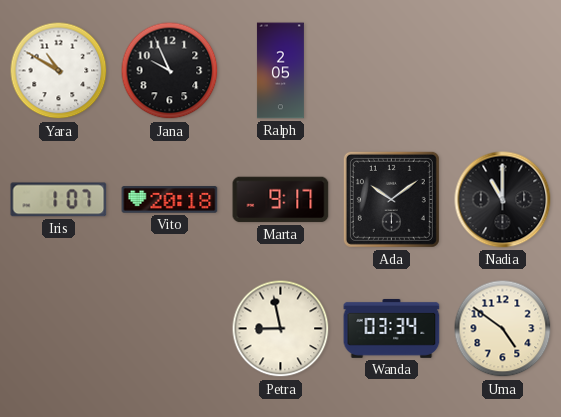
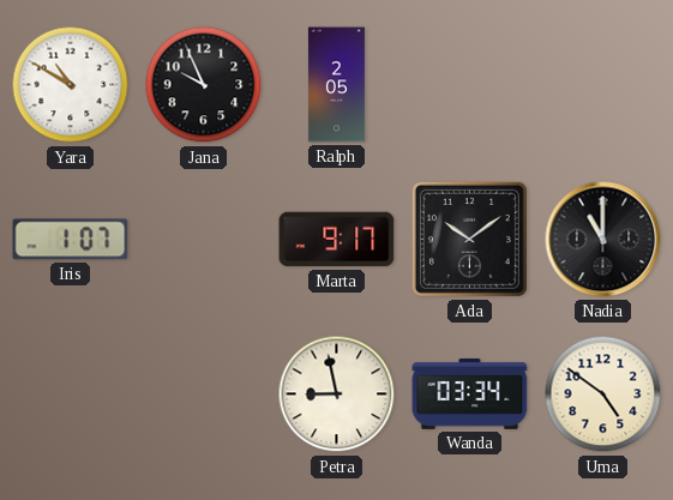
Vito: 20:18 -> none (170, 200)
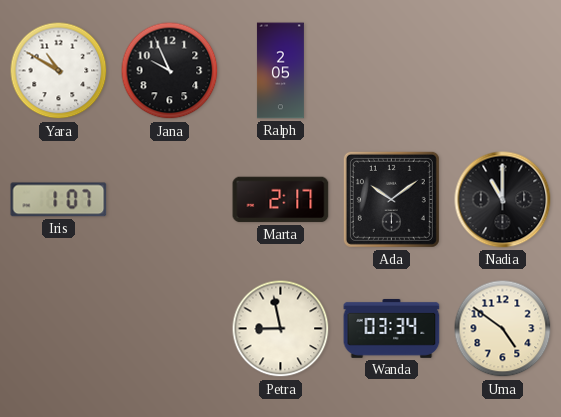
Marta: 9:17 -> 2:17 (281, 200)
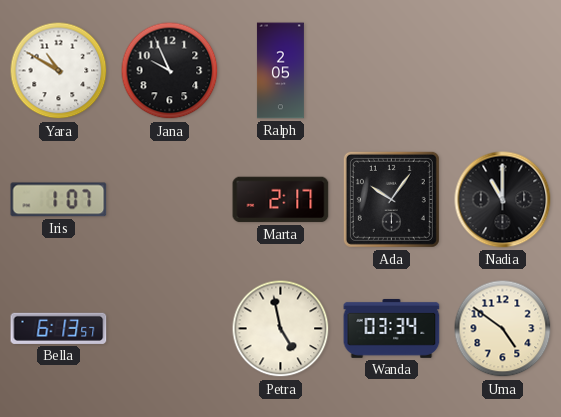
Ada: 10:09 -> 10:06 (391, 199)
Bella: none -> 6:13 (59, 328)
Petra: 8:58 -> 4:58 (281, 329)
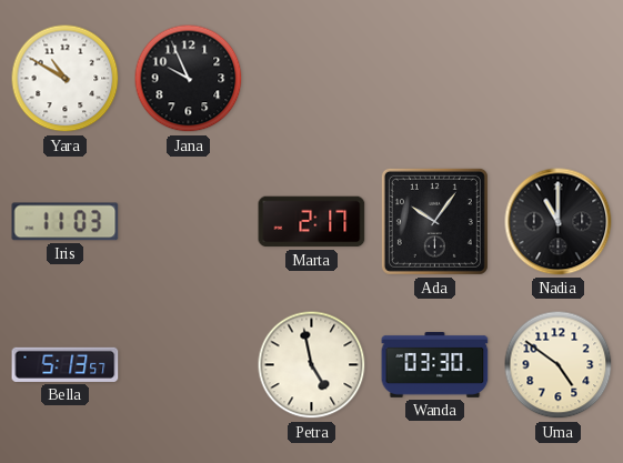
Ralph: 2:05 -> none (280, 71)
Iris: 1:07 -> 11:03 (66, 222)
Bella: 6:13 -> 5:13 (66, 364)
Wanda: 03:34 -> 03:30 (435, 364)
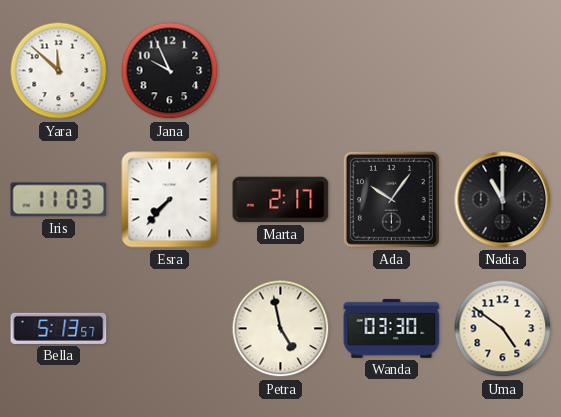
Yara: 10:50 -> 11:52 (59, 71)
Esra: none -> 7:37 (170, 200)
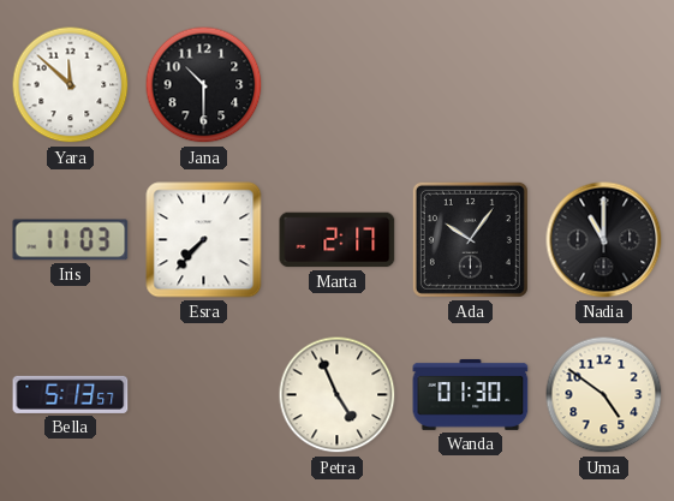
Jana: 9:56 -> 10:30 (204, 85)
Petra: 4:58 -> 4:56 (338, 395)
Wanda: 03:30 -> 01:30 (471, 394)
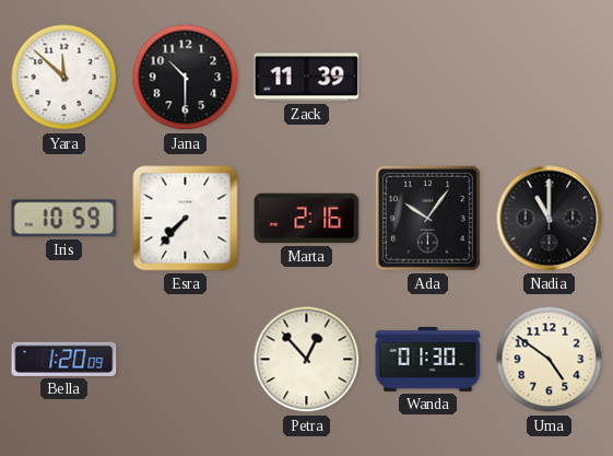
Zack: none -> 11:39 (307, 78)
Iris: 11:03 -> 10:59 (64, 219)
Marta: 2:17 -> 2:16 (307, 219)
Bella: 5:13 -> 1:20 (64, 359)
Petra: 4:56 -> 12:53 (307, 360)
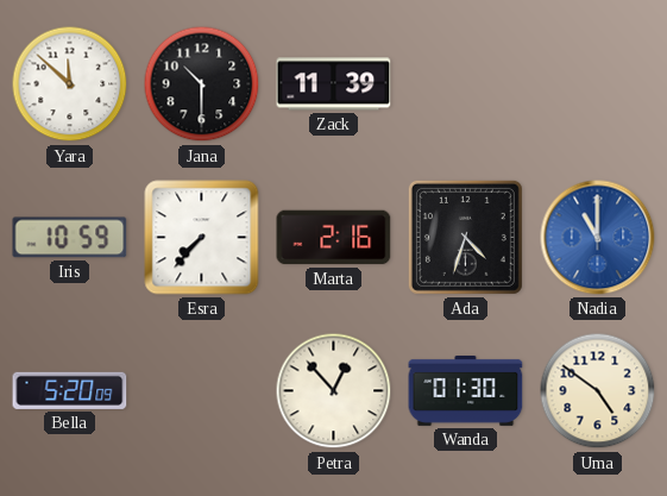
Ada: 10:06 -> 4:33 (465, 237)
Nadia dial: black -> blue (598, 238)
Bella: 1:20 -> 5:20 (70, 390)
